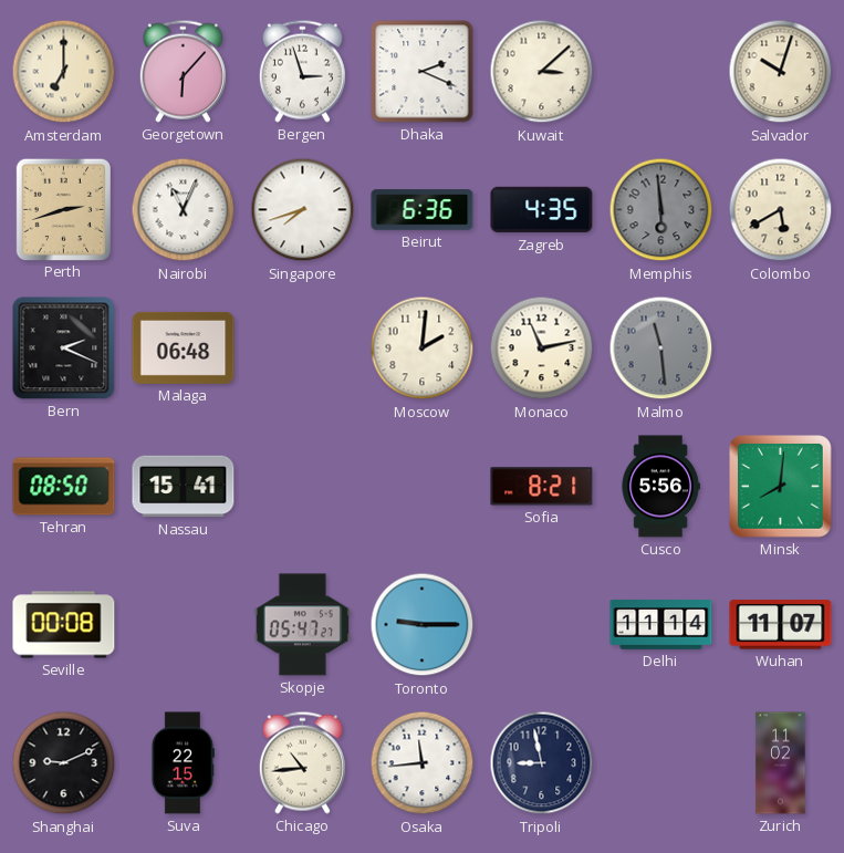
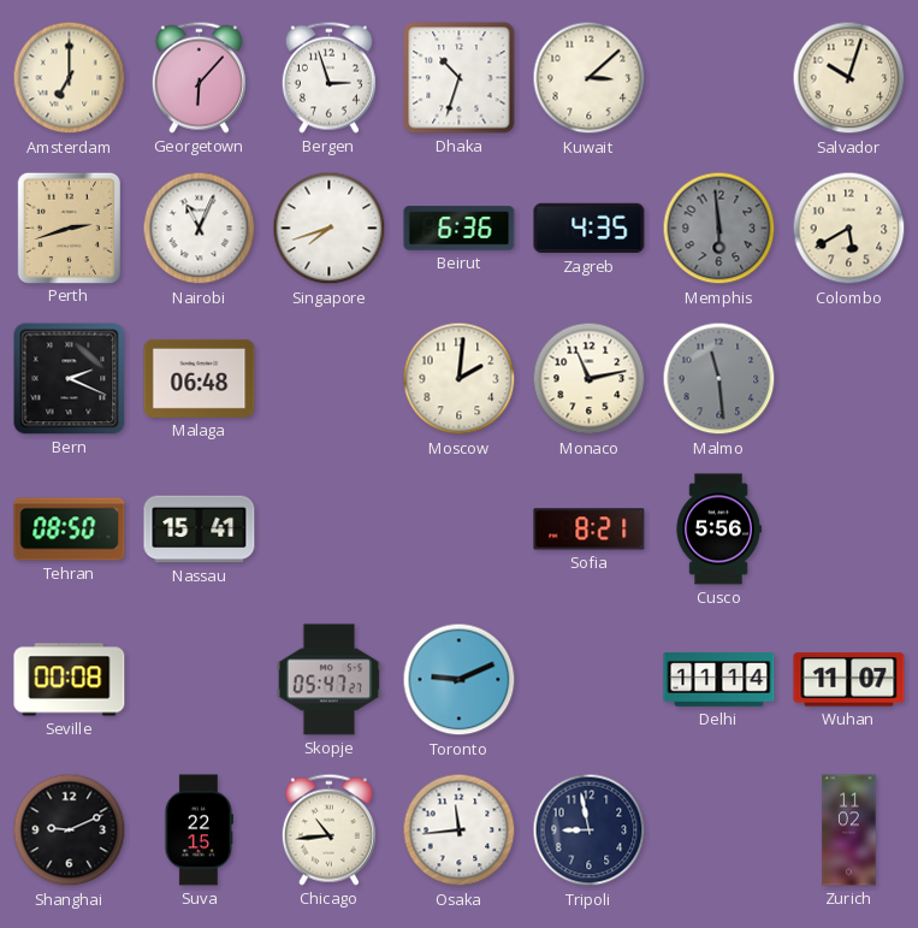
Dhaka: 2:19 -> 10:33 (460, 78)
Minsk: 8:01 -> none (781, 487)
Toronto: 9:15 -> 9:11 (460, 680)
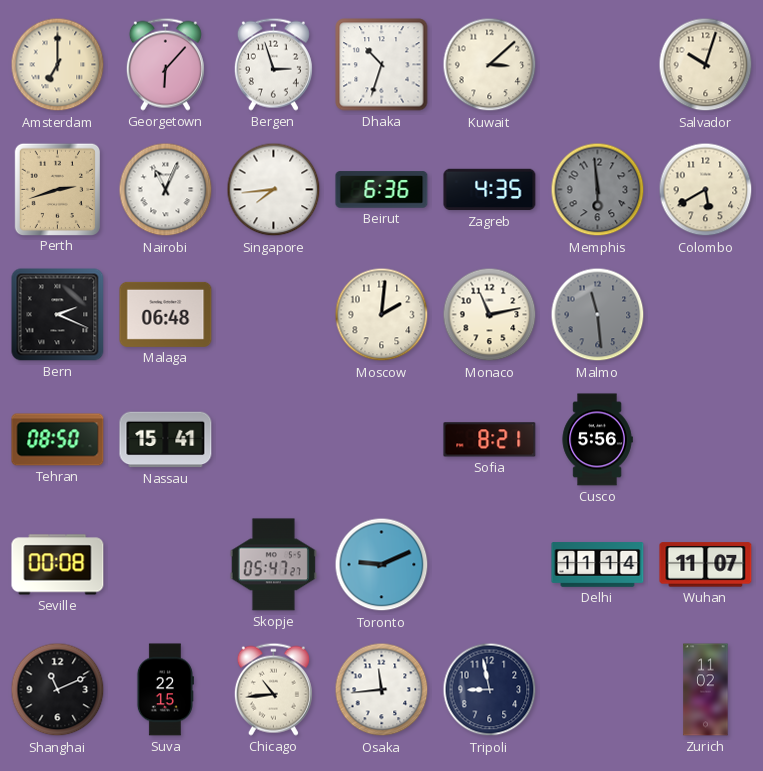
Singapore: 7:42 -> 7:44 (274, 190)
Shanghai: 9:11 -> 11:11 (58, 690)
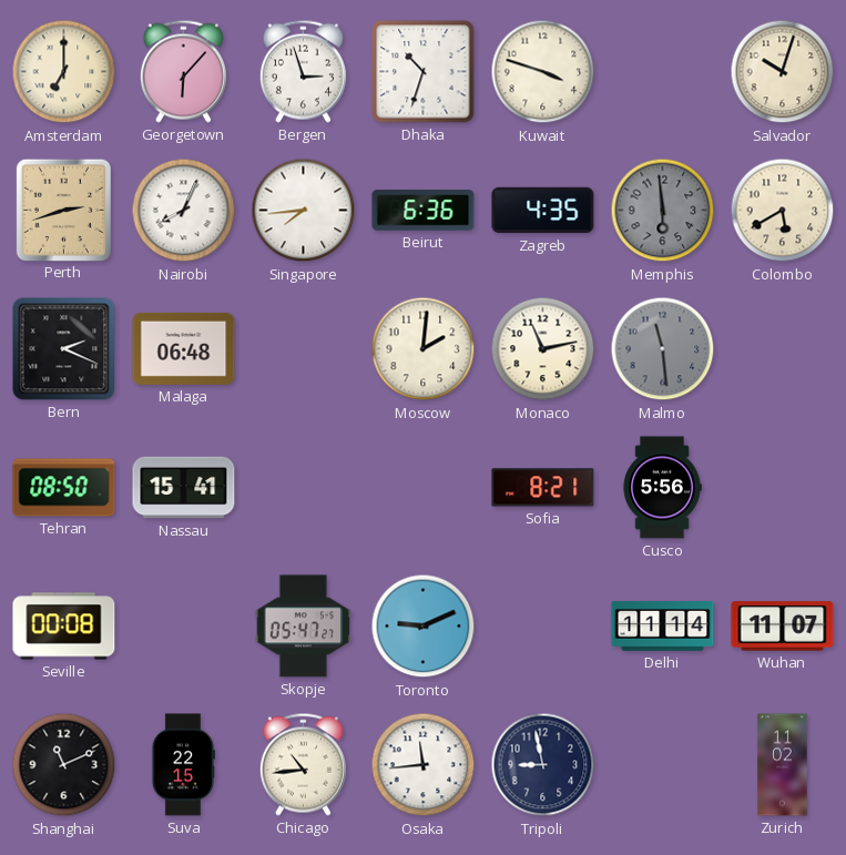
Kuwait: 3:08 -> 3:48 (543, 72)
Nairobi: 11:04 -> 8:04 (184, 211)
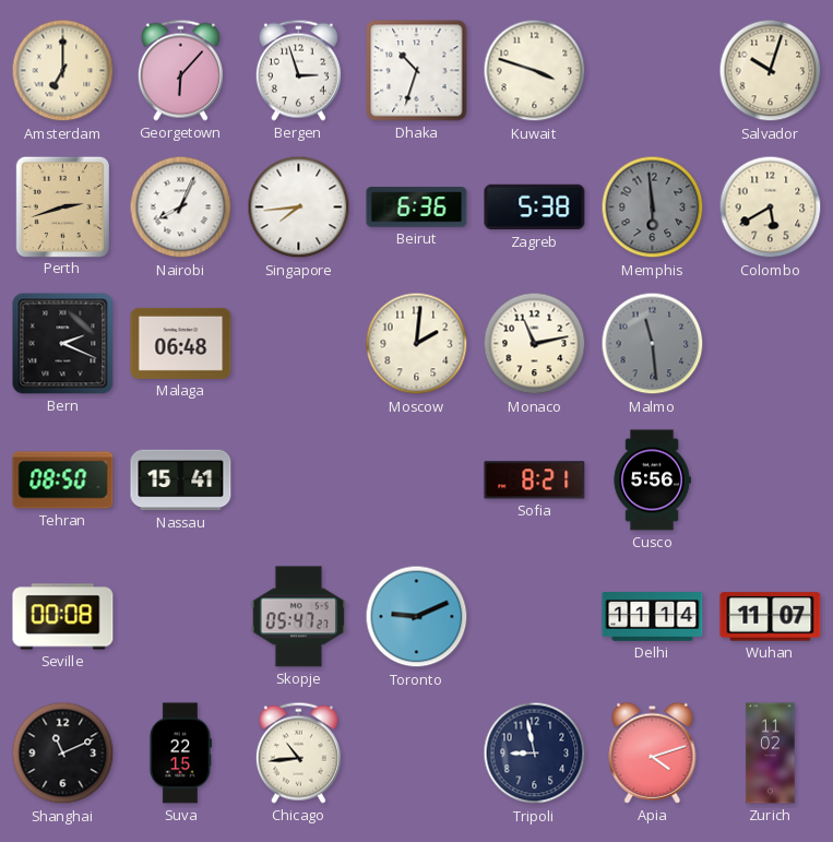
Zagreb: 4:35 -> 5:38 (535, 207)
Osaka: 11:44 -> none (424, 765)
Apia: none -> 4:12 (653, 752)
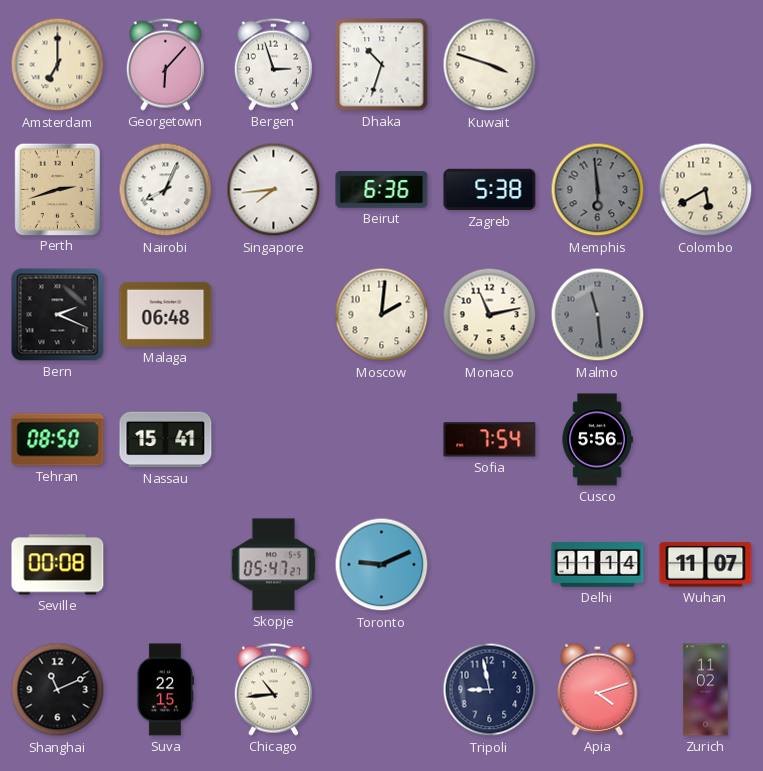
Salvador: 10:03 -> none (771, 71)
Sofia: 8:21 -> 7:54 (490, 440)
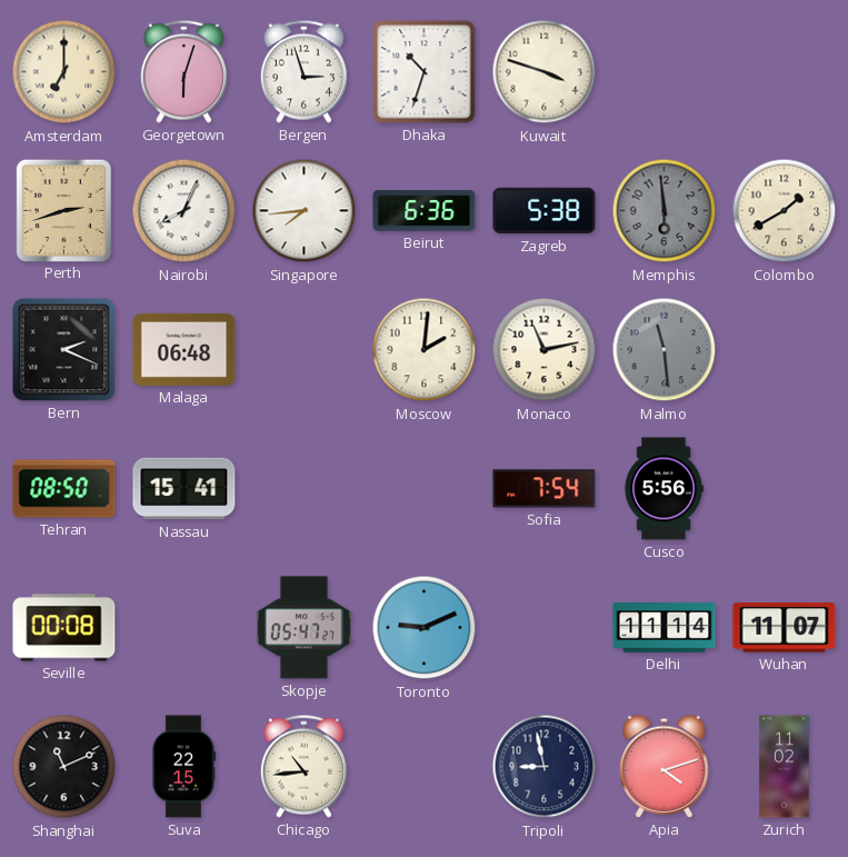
Georgetown: 6:07 -> 6:03 (183, 71)
Colombo: 5:40 -> 1:40 (785, 211)
